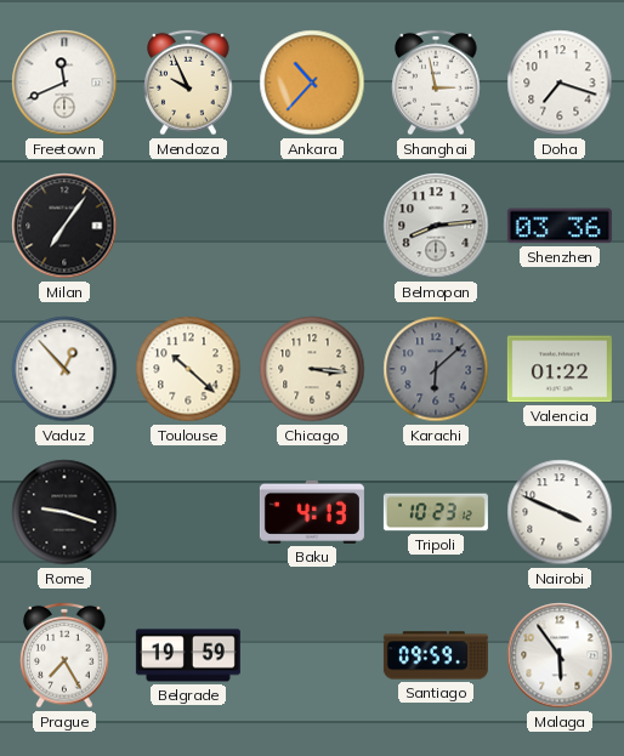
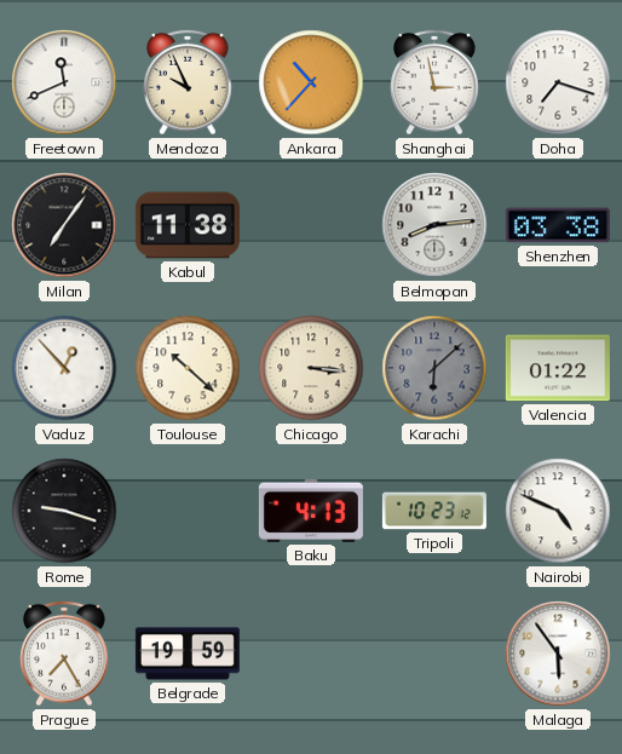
Kabul: none -> 11:38 (188, 225)
Shenzhen: 03:36 -> 03:38 (558, 225)
Nairobi: 3:49 -> 4:49 (558, 511)
Santiago: 09:59 -> none (436, 655)
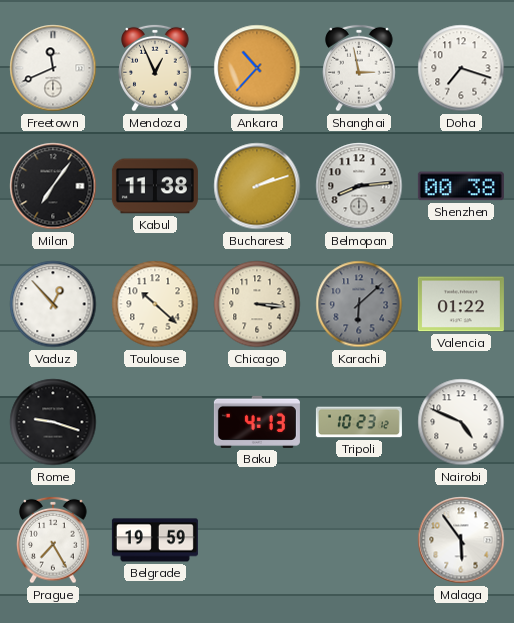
Mendoza: 9:56 -> 12:56 (155, 68)
Bucharest: none -> 2:12 (257, 186)
Shenzhen: 03:38 -> 00:38 (461, 186)
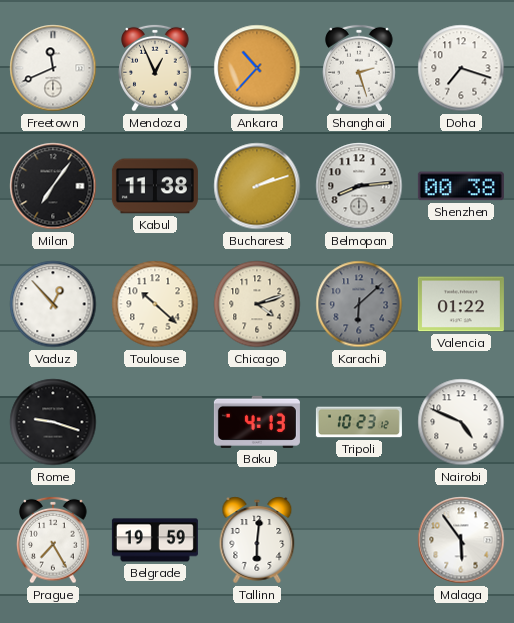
Shanghai: 2:58 -> 2:27 (359, 68)
Chicago: 3:16 -> 4:12 (257, 304)
Tallinn: none -> 6:01 (257, 540)
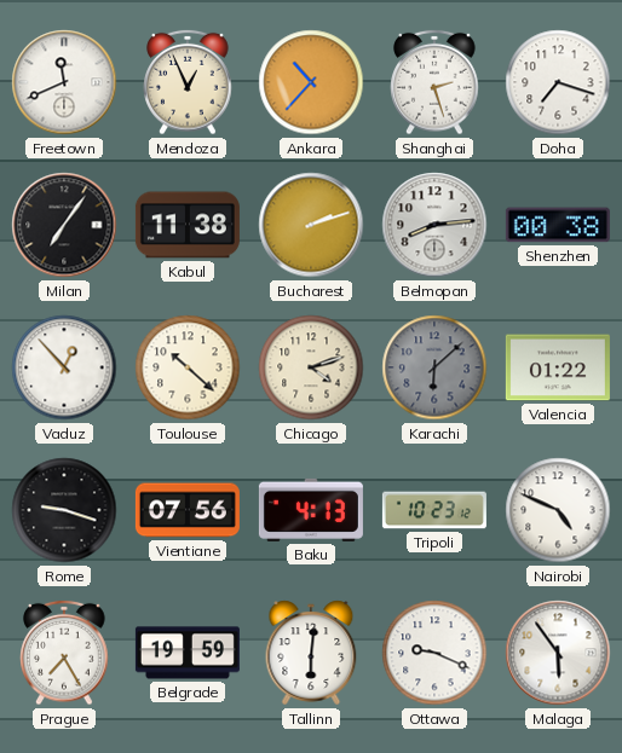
Vientiane: none -> 07:56 (188, 510)
Ottawa: none -> 9:19 (434, 653)
